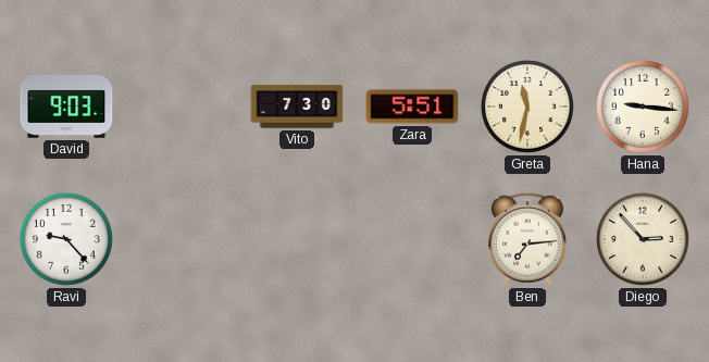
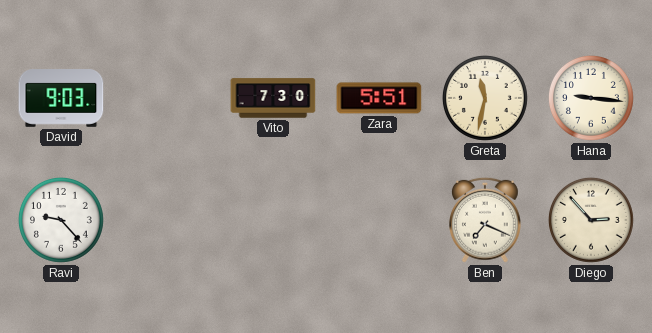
Ben: 7:14 -> 7:19 (485, 220)
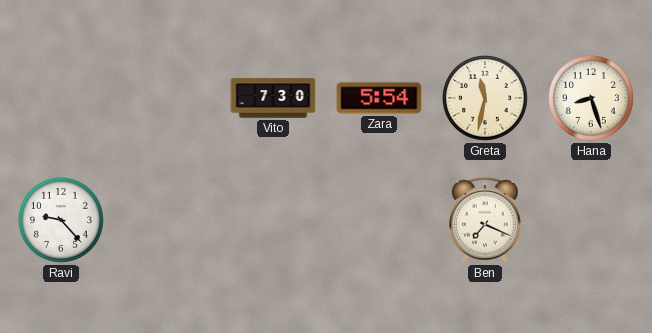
David: 9:03 -> none (61, 99)
Zara: 5:51 -> 5:54 (379, 98)
Hana: 9:16 -> 8:27 (591, 98)
Diego: 2:53 -> none (591, 220)
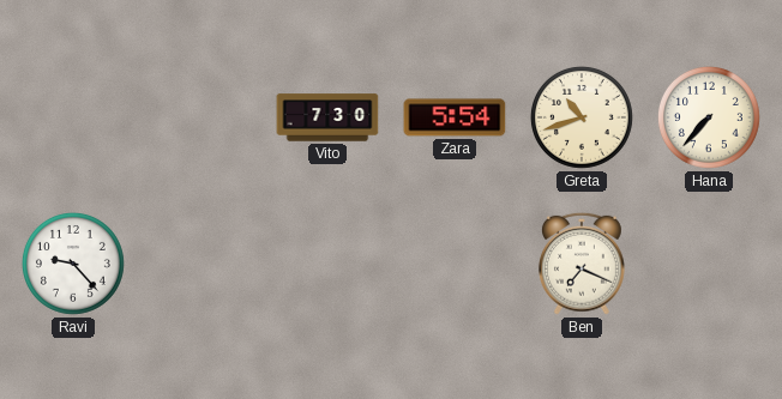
Greta: 11:32 -> 10:42 (582, 117)
Hana: 8:27 -> 7:37 (709, 117)
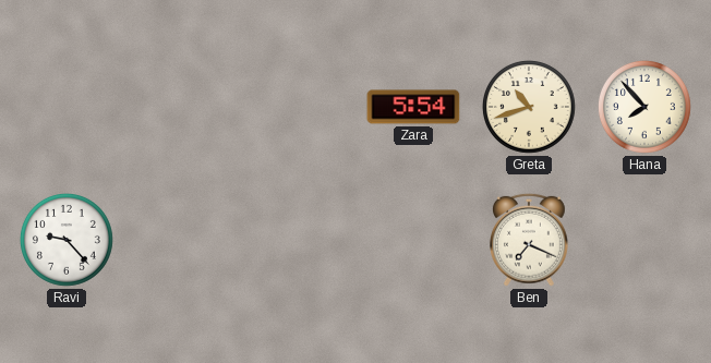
Vito: 7:30 -> none (327, 117)
Hana: 7:37 -> 7:53 (644, 107)
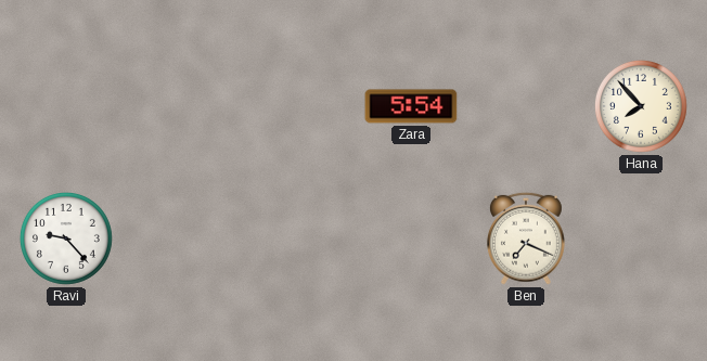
Greta: 10:42 -> none (529, 107)
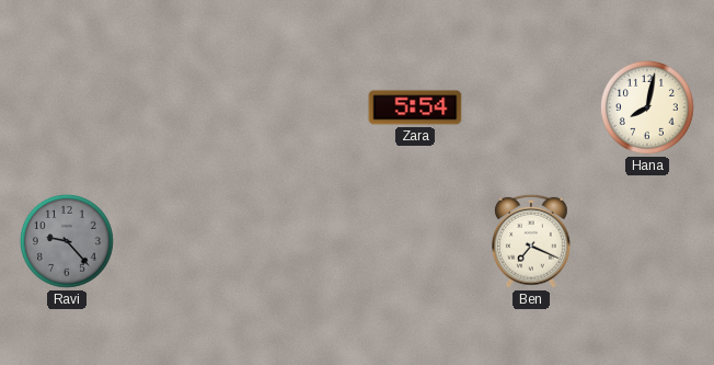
Hana: 7:53 -> 8:02 (647, 107)
Ravi dial: white -> grey (67, 241)
